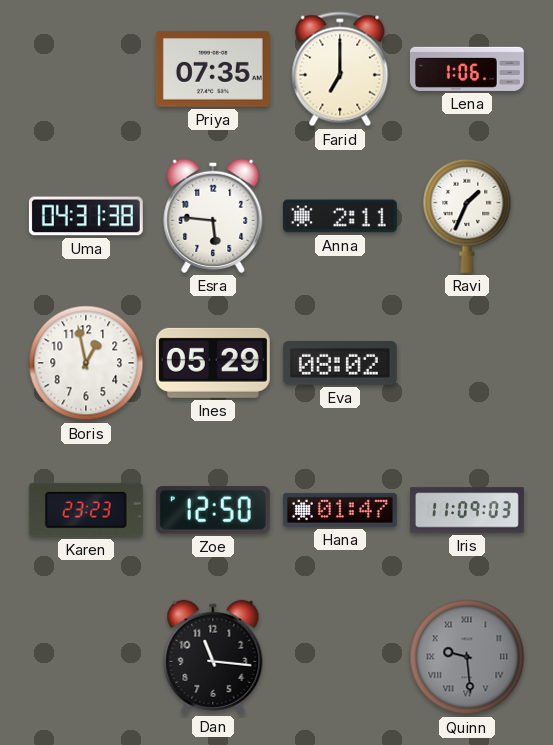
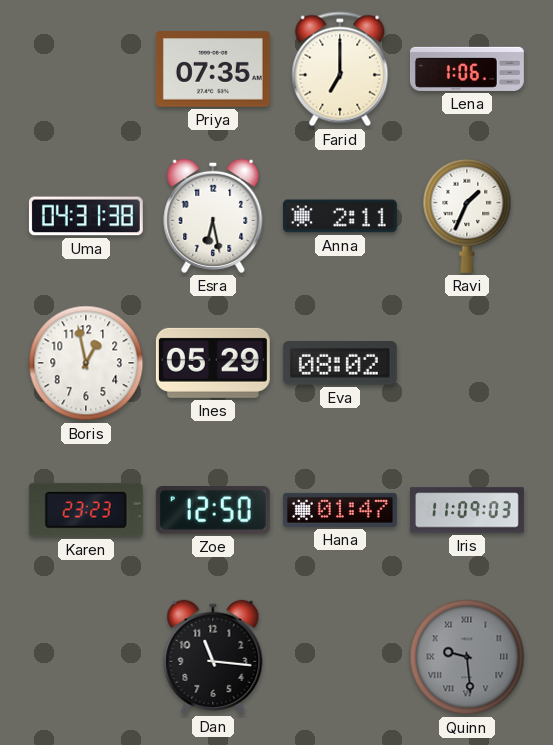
Esra: 5:46 -> 6:28 (213, 216)
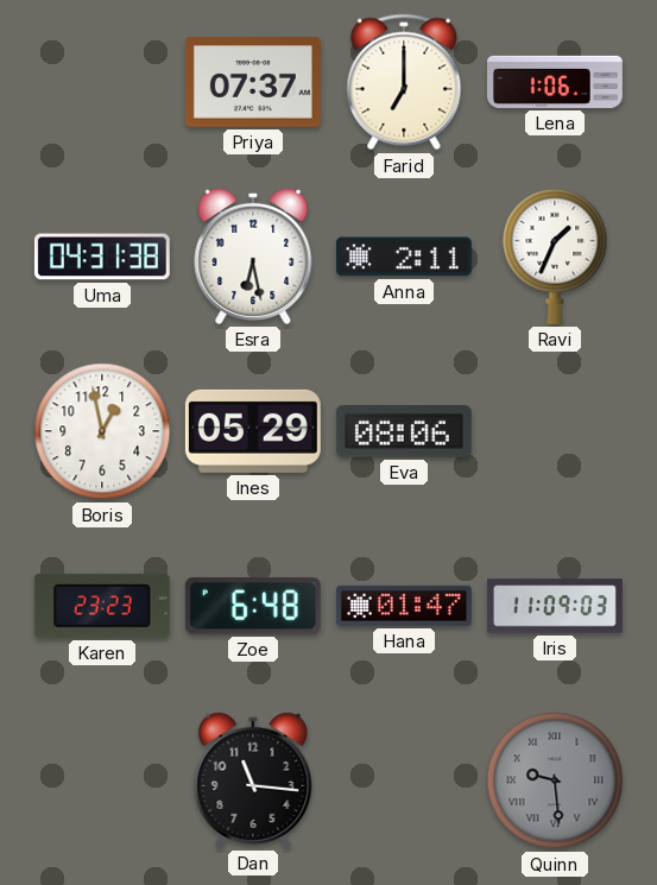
Priya: 07:35 -> 07:37 (253, 82)
Eva: 08:02 -> 08:06 (404, 432)
Zoe: 12:50 -> 6:48 (253, 606)
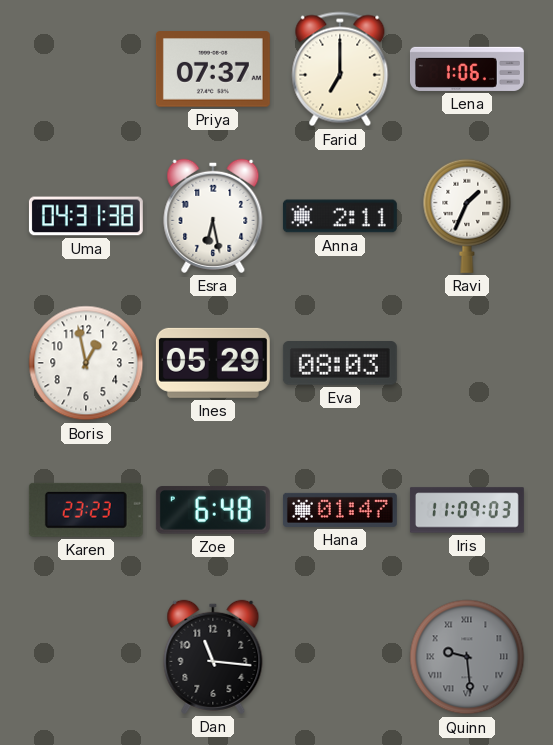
Eva: 08:06 -> 08:03 (340, 364)
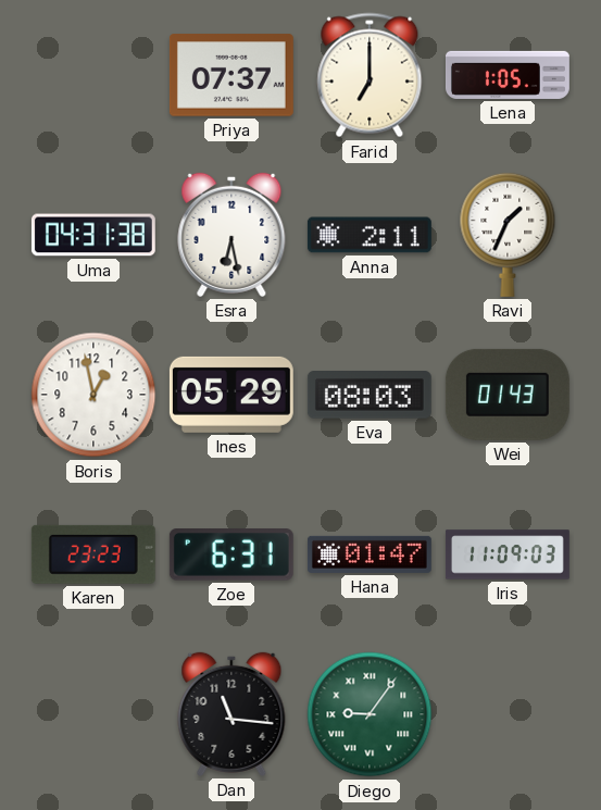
Lena: 1:06 -> 1:05 (508, 75)
Wei: none -> 01:43 (508, 395)
Zoe: 6:48 -> 6:31 (231, 554)
Diego: none -> 9:06 (370, 714)
Quinn: 9:29 -> none (467, 657)
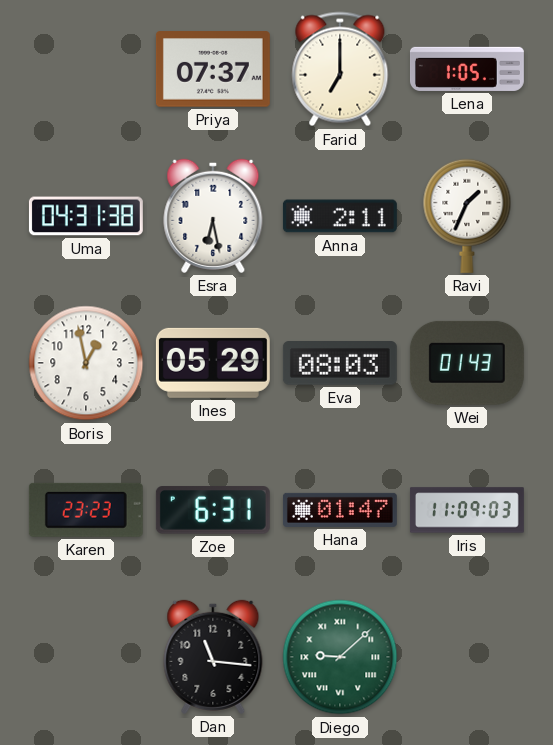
Diego: 9:06 -> 9:08 (340, 657)
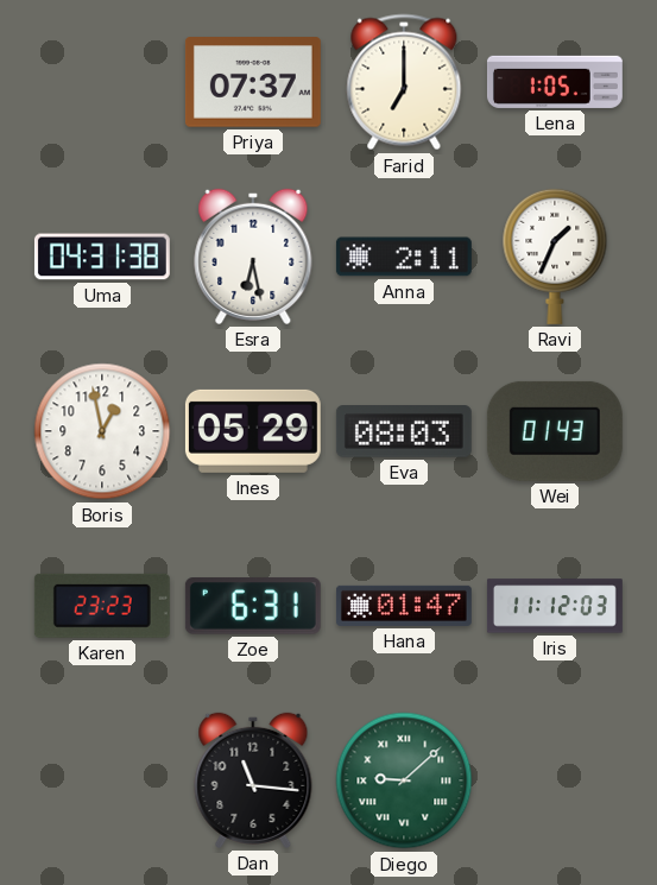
Iris: 11:09 -> 11:12 (555, 606)
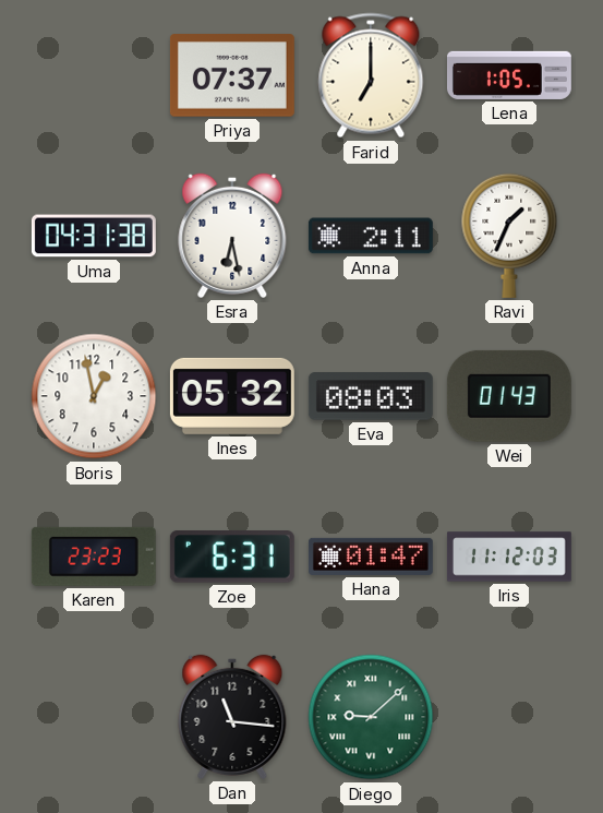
Ines: 05:29 -> 05:32 (232, 396)
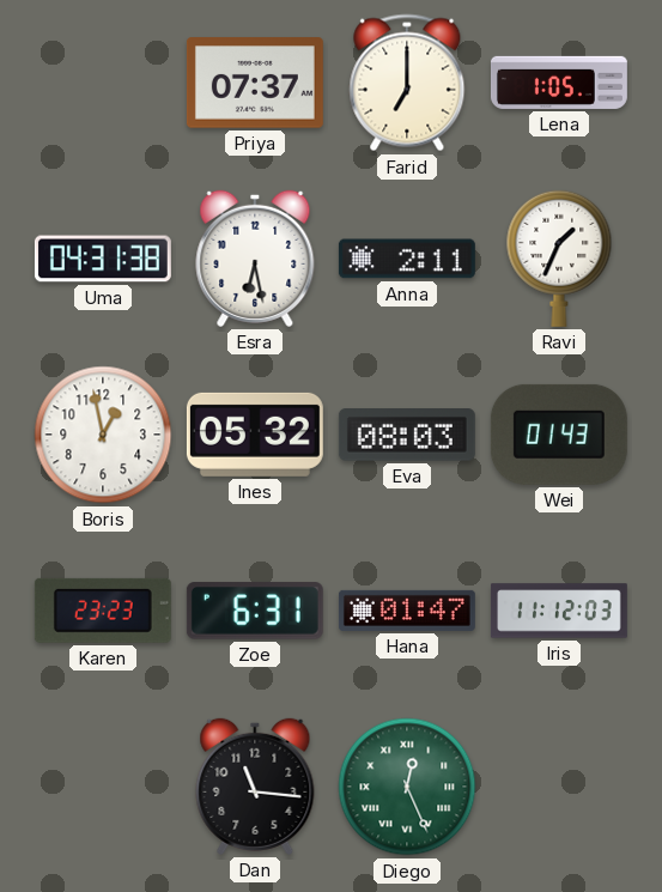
Diego: 9:08 -> 12:26 (407, 787)
